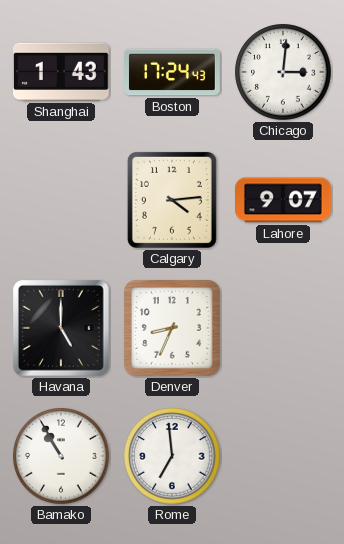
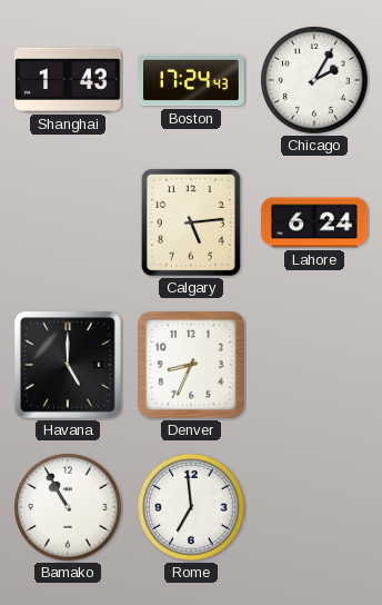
Chicago: 3:01 -> 2:05 (314, 80)
Calgary: 4:14 -> 5:14 (191, 222)
Lahore: 9:07 -> 6:24 (315, 222)
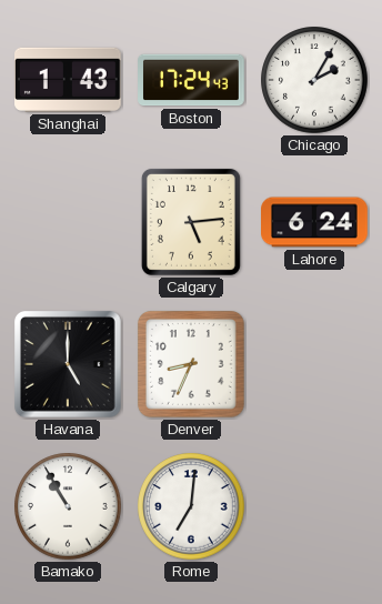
Rome: 6:59 -> 7:01 (191, 506)
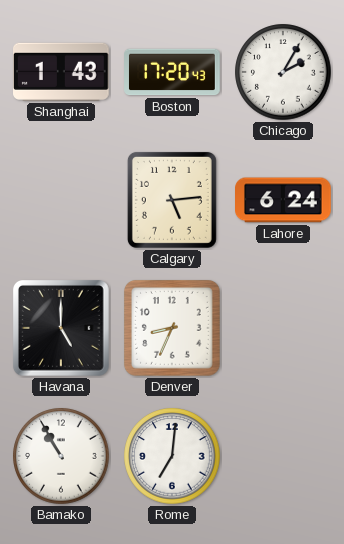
Boston: 17:24 -> 17:20 (172, 72)
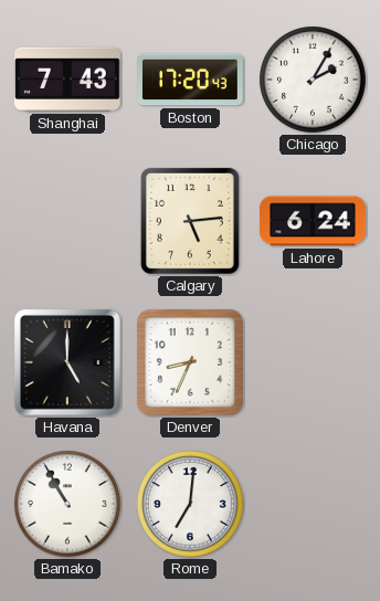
Shanghai: 1:43 -> 7:43 (68, 80)
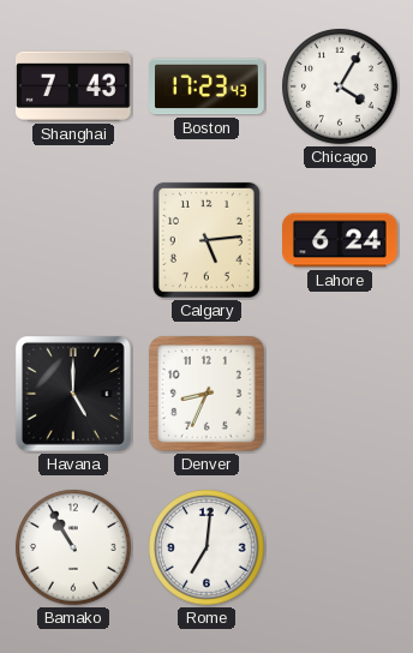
Boston: 17:20 -> 17:23 (206, 86)
Chicago: 2:05 -> 4:05 (340, 86)
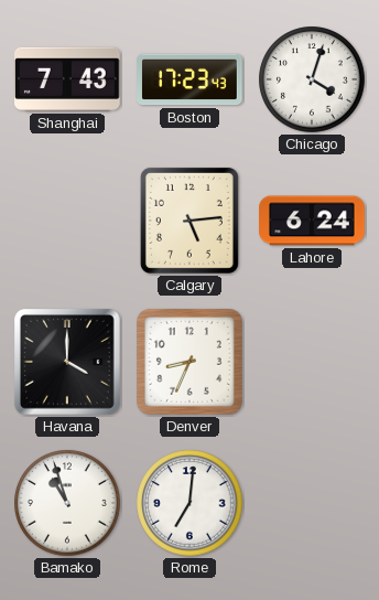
Chicago: 4:05 -> 4:03 (312, 79)
Havana: 5:00 -> 4:00 (67, 362)
Bamako: 10:55 -> 10:57 (67, 503)
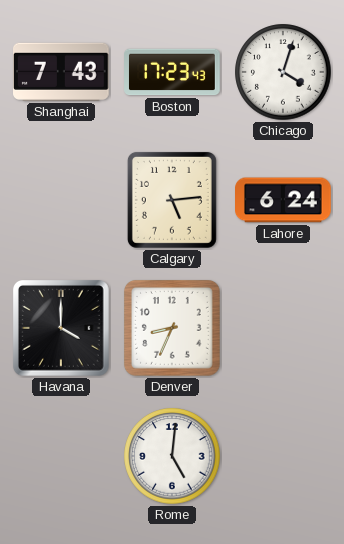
Bamako: 10:57 -> none (67, 503)
Rome: 7:01 -> 5:01 (172, 456)
